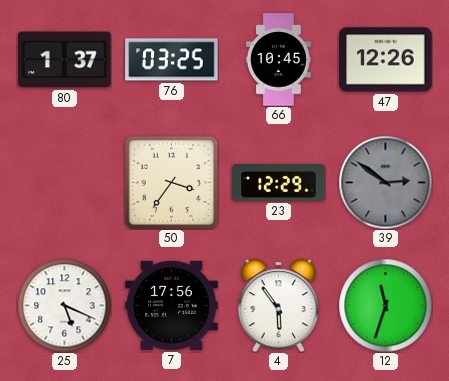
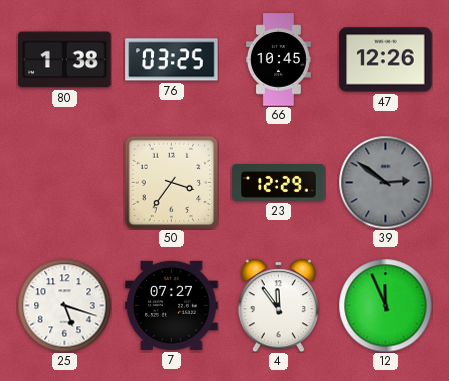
80: 1:37 -> 1:38 (65, 60)
25: 5:19 -> 5:18 (64, 305)
7: 17:56 -> 07:27 (172, 305)
4: 5:54 -> 11:54 (278, 305)
12: 11:33 -> 11:56 (385, 305)
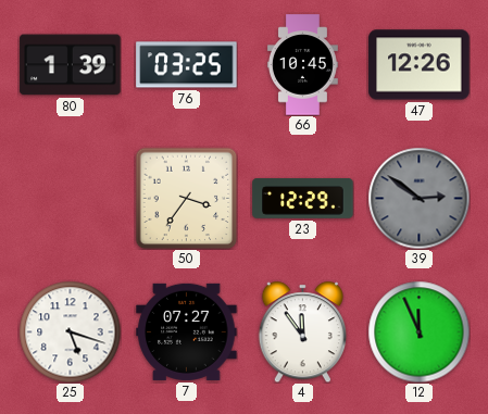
80: 1:38 -> 1:39 (71, 65)
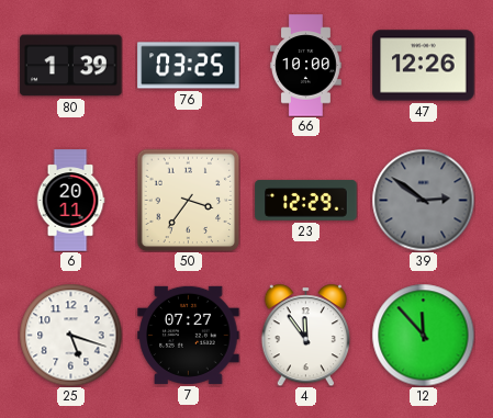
66: 10:45 -> 10:00 (306, 66)
6: none -> 20:11 (70, 201)
12: 11:56 -> 11:53 (423, 335)
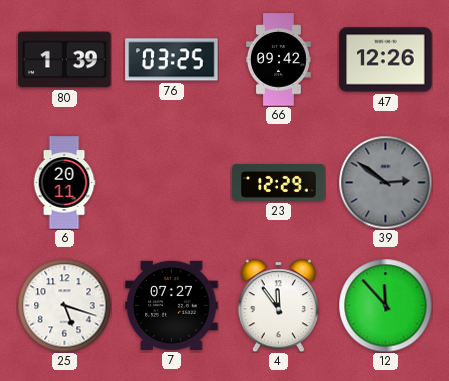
66: 10:00 -> 09:42 (279, 60)
50: 3:36 -> none (188, 200)
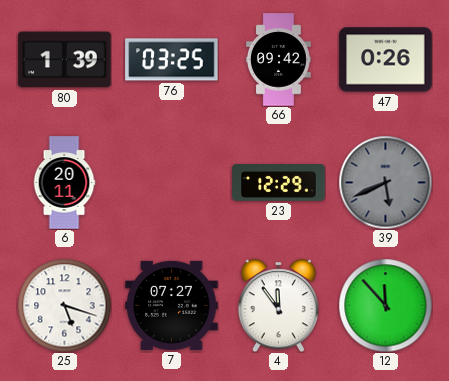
47: 12:26 -> 0:26 (386, 60)
39: 2:51 -> 5:41 (385, 182)
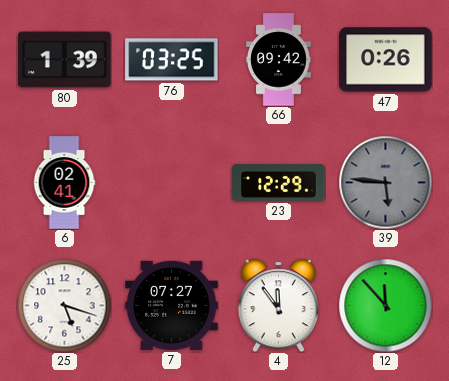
6: 20:11 -> 02:41 (64, 183)
39: 5:41 -> 5:46 (385, 182)
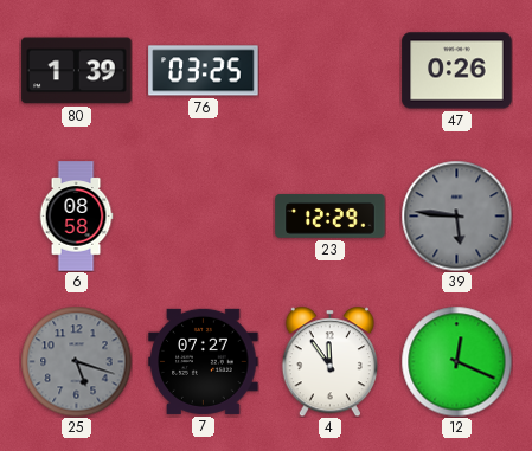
66: 09:42 -> none (279, 60)
6: 02:41 -> 08:58 (76, 217)
25 dial: white -> grey (76, 361)
12: 11:53 -> 12:19 (456, 361)
